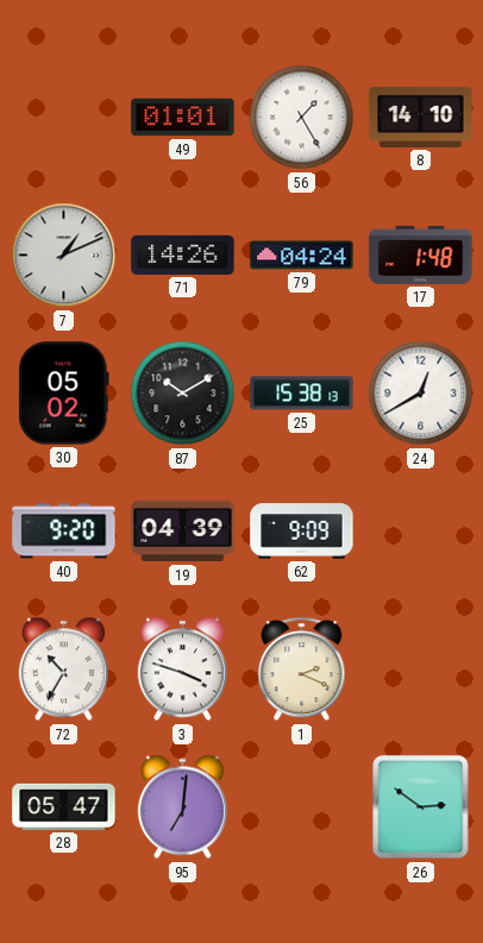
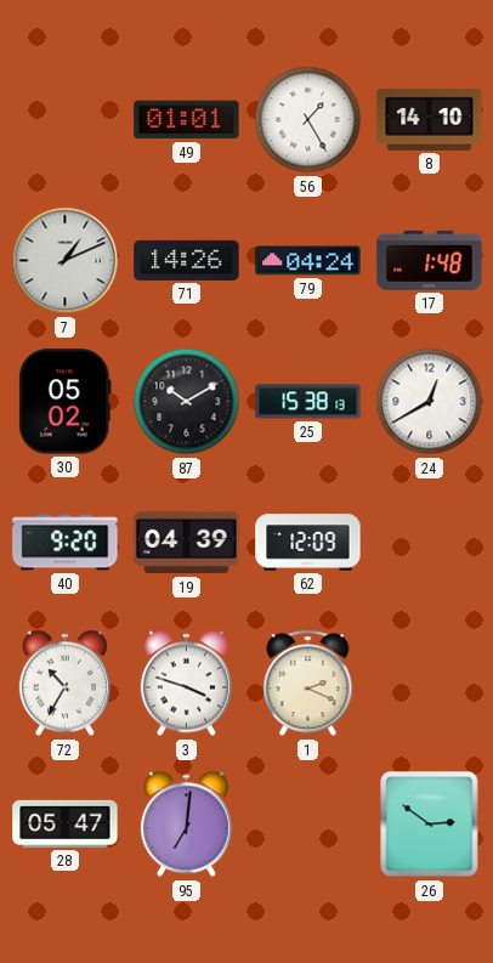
62: 9:09 -> 12:09 (308, 543)
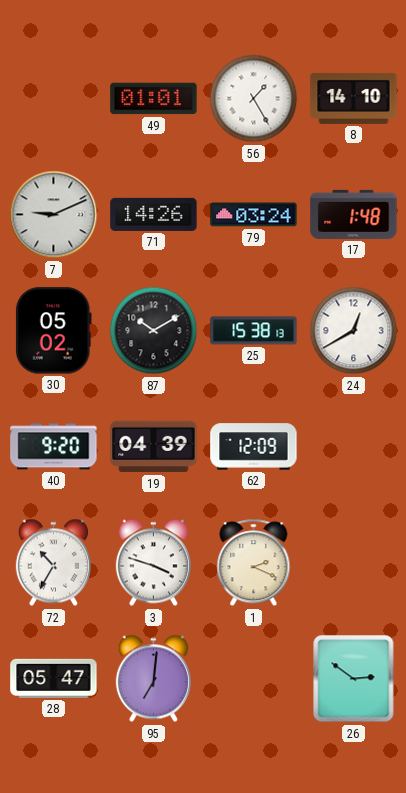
7: 1:11 -> 9:11 (54, 215)
79: 04:24 -> 03:24 (254, 215)
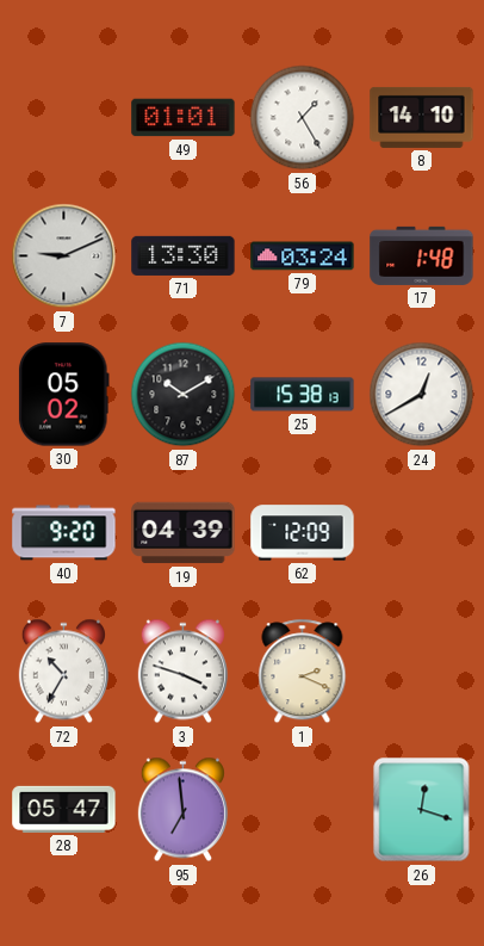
71: 14:26 -> 13:30 (184, 255)
95: 7:01 -> 6:59 (182, 810)
26: 2:51 -> 12:18 (422, 810)
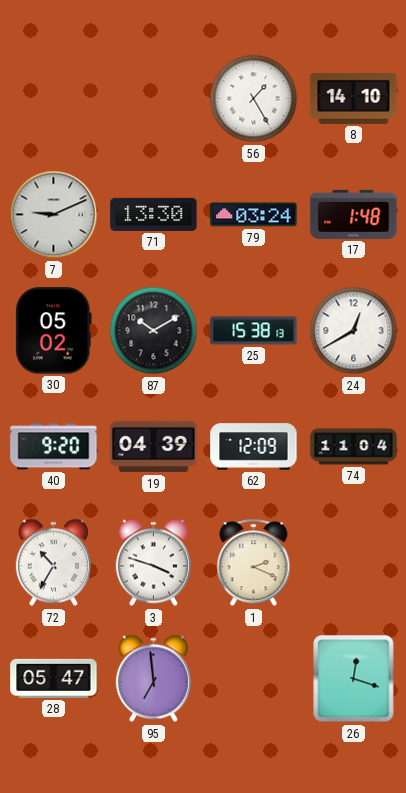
49: 01:01 -> none (184, 118)
74: none -> 11:04 (354, 447)
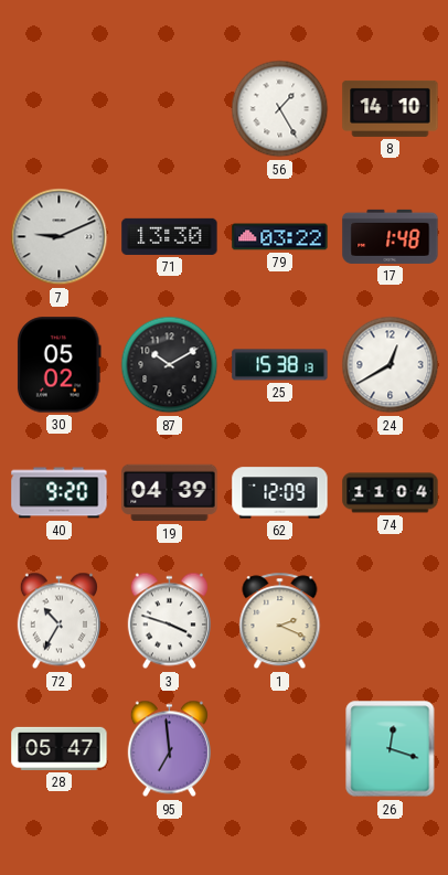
79: 03:24 -> 03:22 (280, 237)
